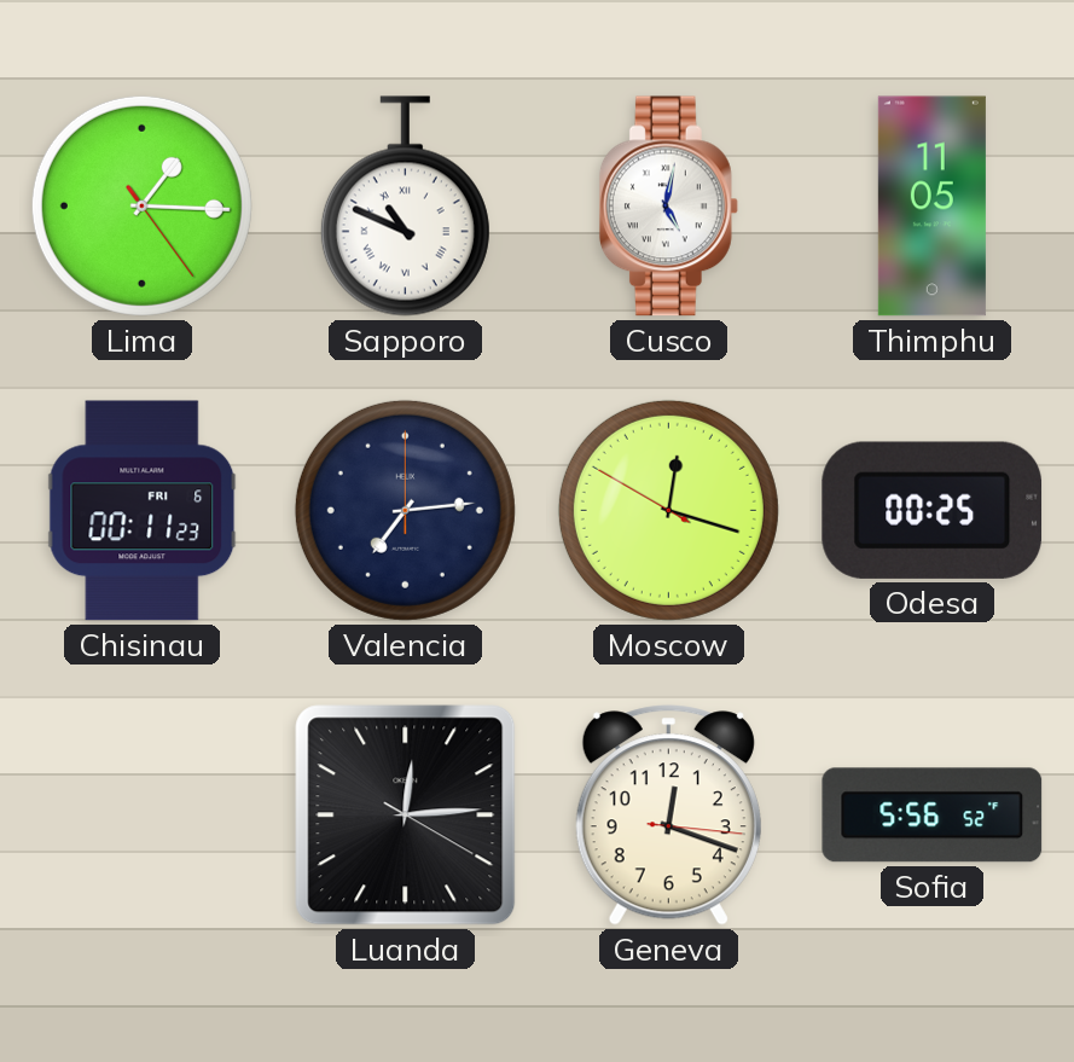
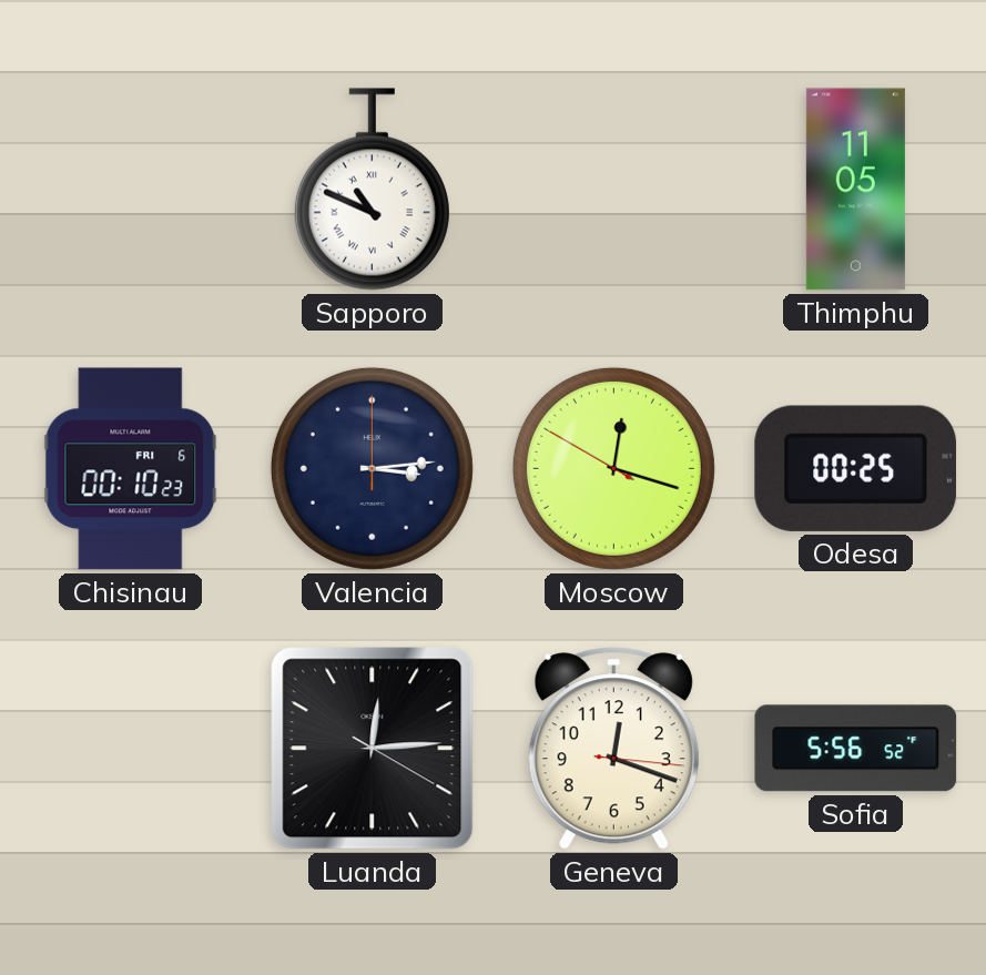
Lima: 1:15 -> none (141, 205)
Cusco: 5:02 -> none (668, 207)
Chisinau: 00:11 -> 00:10 (131, 469)
Valencia: 7:14 -> 3:14 (372, 468)
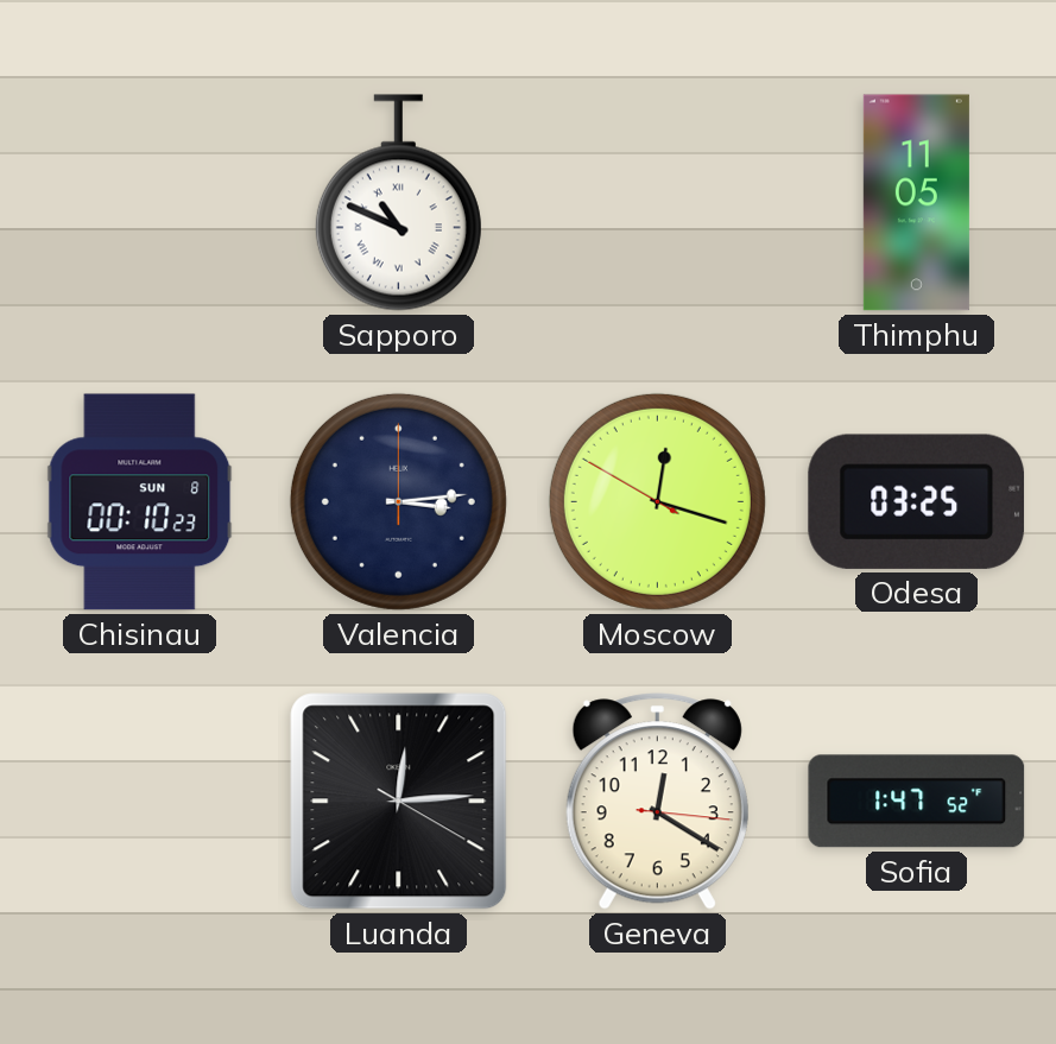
Chisinau date: FRI 6 -> SUN 8 (140, 502)
Odesa: 00:25 -> 03:25 (917, 501)
Geneva: 12:18 -> 12:20 (657, 802)
Sofia: 5:56 -> 1:47 (917, 802)
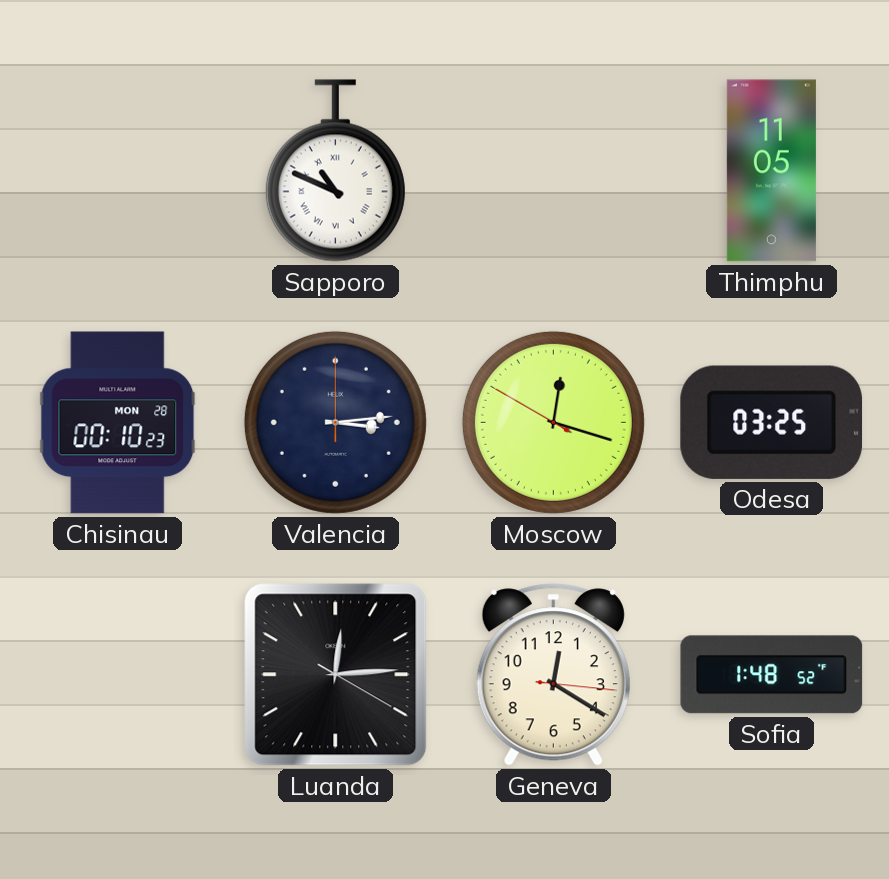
Chisinau date: SUN 8 -> MON 28 (118, 423)
Sofia: 1:47 -> 1:48 (772, 675)
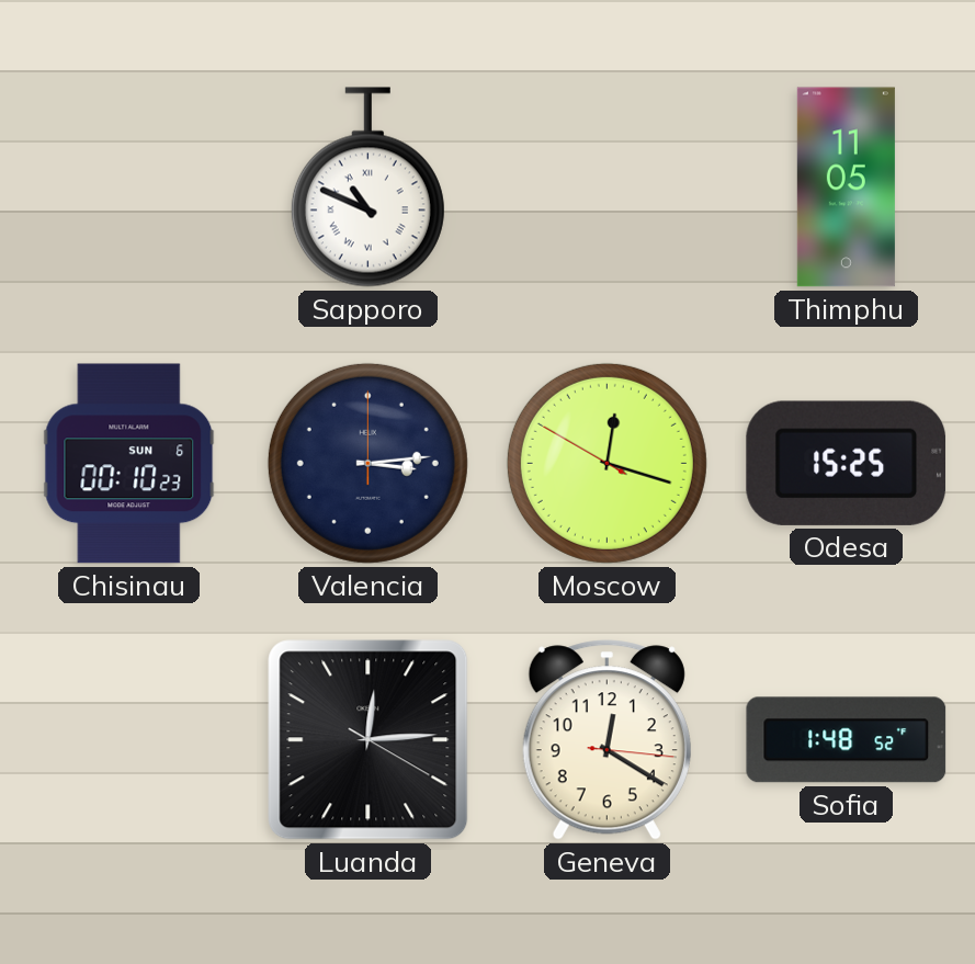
Chisinau date: MON 28 -> SUN 6 (129, 464)
Odesa: 03:25 -> 15:25 (847, 463)
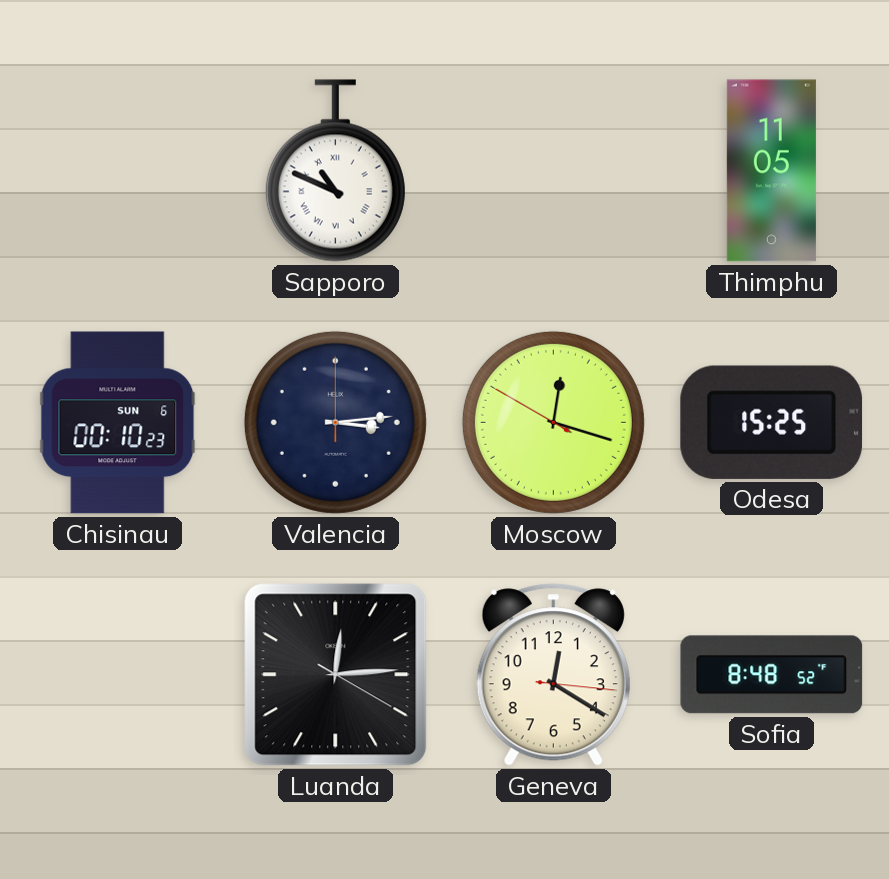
Sofia: 1:48 -> 8:48 (772, 675)
